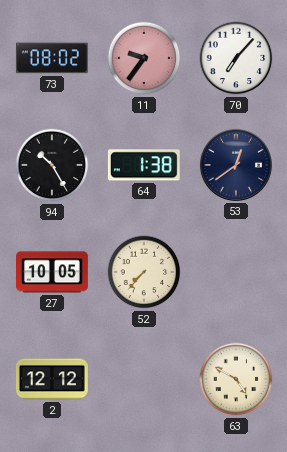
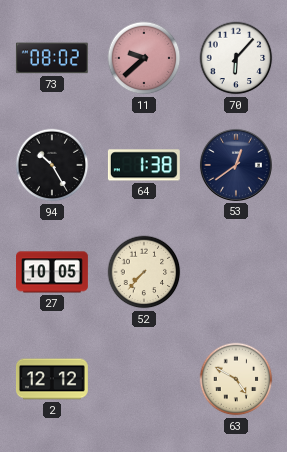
11: 9:36 -> 9:38 (144, 58)
70: 7:07 -> 6:07 (236, 58)
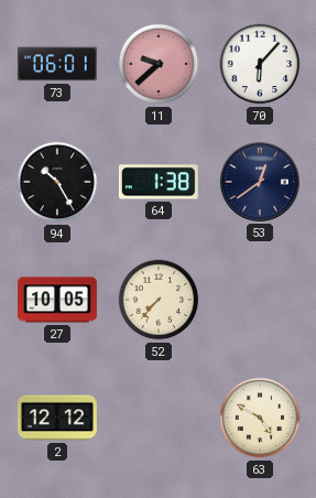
73: 08:02 -> 06:01 (57, 64)
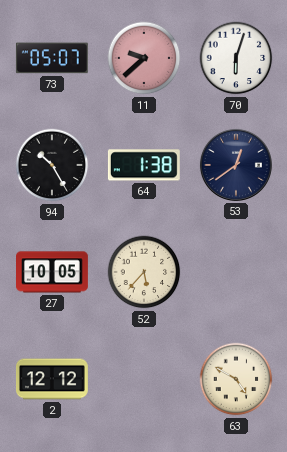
73: 06:01 -> 05:07 (52, 58)
70: 6:07 -> 6:03 (236, 58)
52: 7:37 -> 5:37 (144, 272)
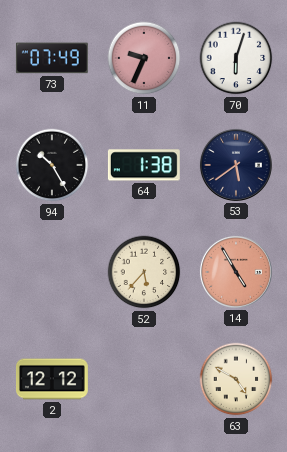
73: 05:07 -> 07:49 (52, 58)
11: 9:38 -> 9:34 (144, 58)
53: 12:39 -> 5:39 (236, 165)
27: 10:05 -> none (53, 272)
14: none -> 4:55 (236, 272)
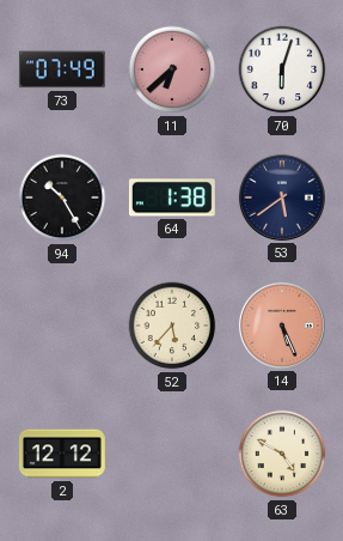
11: 9:34 -> 6:38 (172, 69)
14: 4:55 -> 5:26 (282, 326)
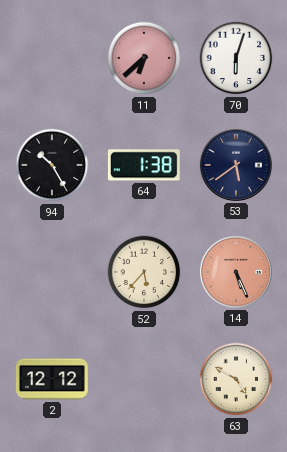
73: 07:49 -> none (62, 69)
